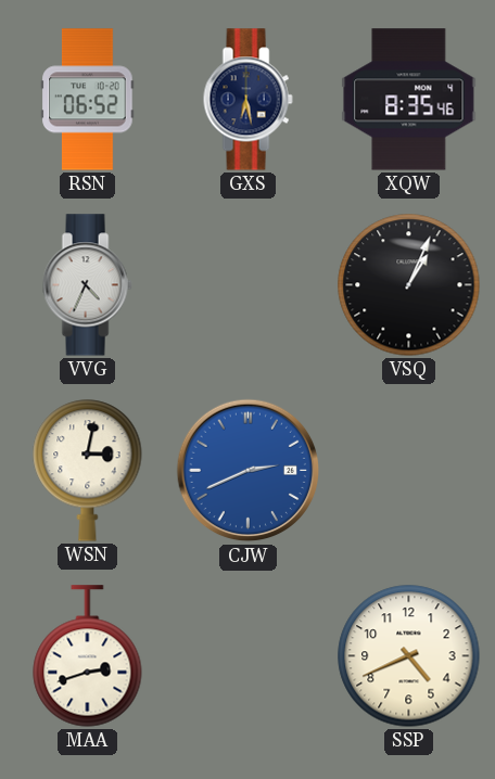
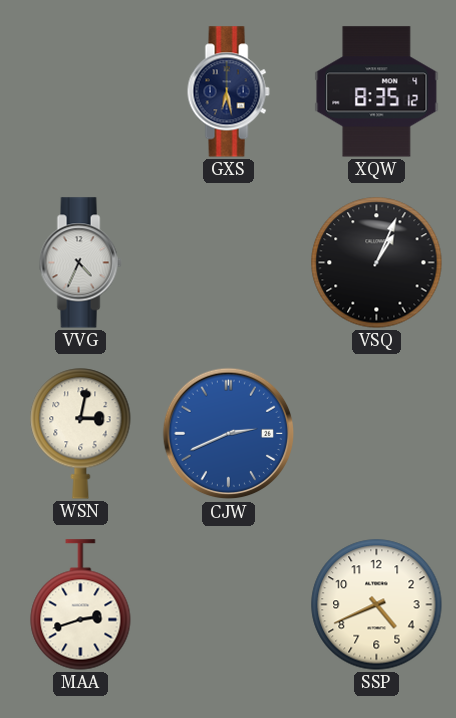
RSN: 06:52 -> none (88, 100)
XQW: 8:35:46 -> 8:35:12 (377, 92)
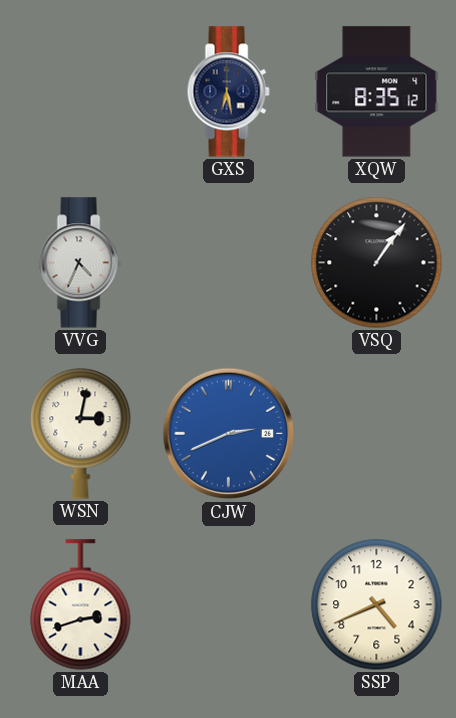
VSQ: 1:04 -> 1:06 (377, 263)
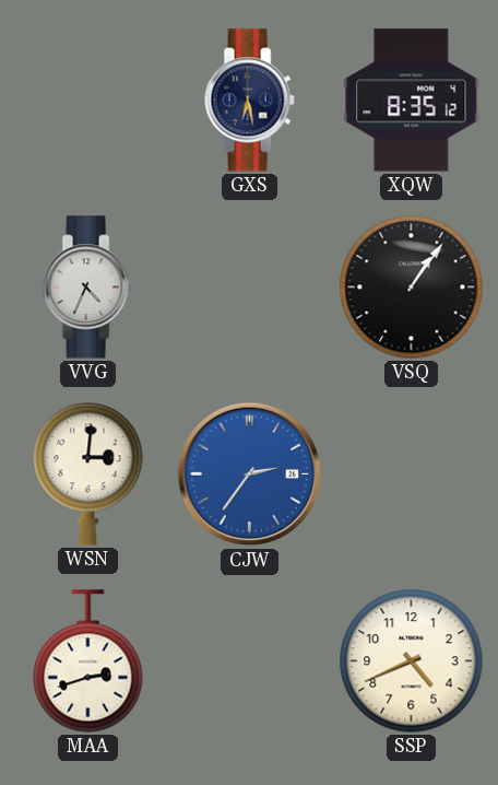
WSN: 3:02 -> 3:01 (88, 474)
CJW: 2:41 -> 2:36 (250, 474)
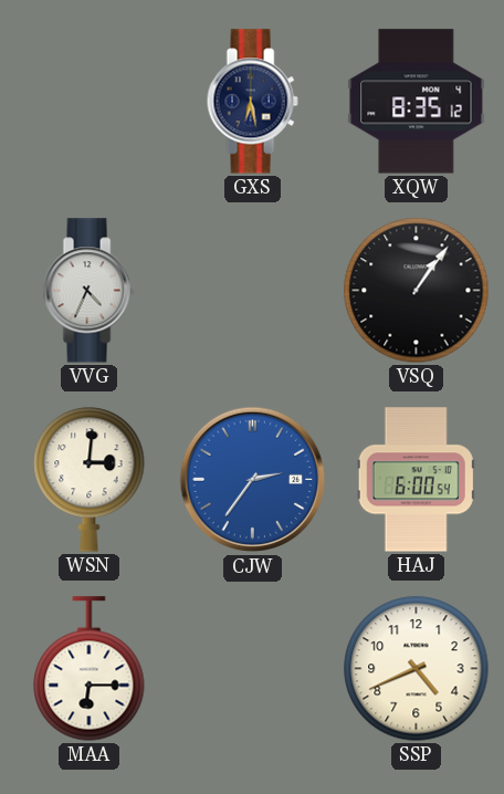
HAJ: none -> 6:00 (416, 480)
MAA: 2:42 -> 6:15 (90, 669)
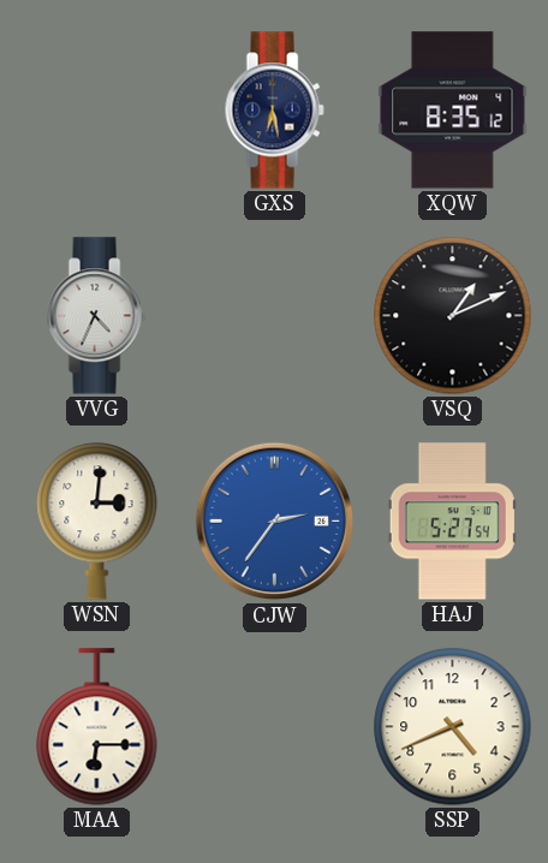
VSQ: 1:06 -> 1:11 (453, 316)
HAJ: 6:00 -> 5:27 (452, 522)
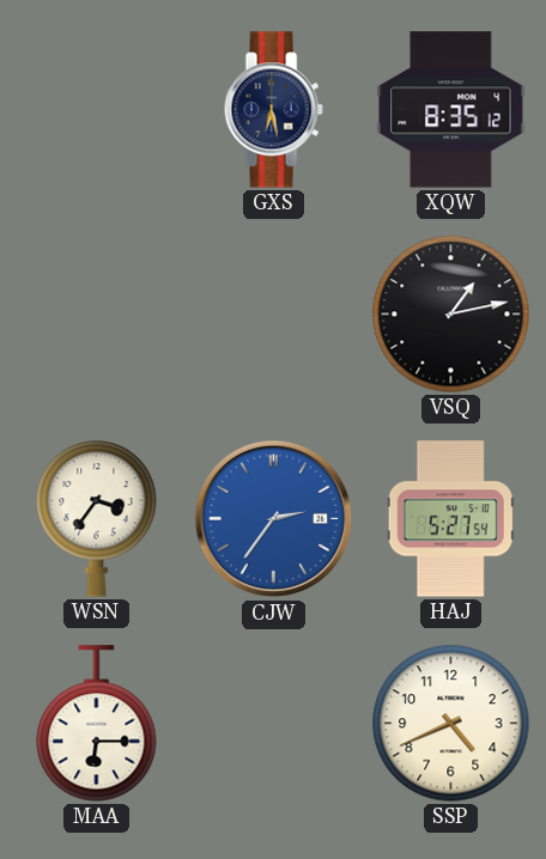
VVG: 4:34 -> none (96, 316)
VSQ: 1:11 -> 1:13 (451, 315)
WSN: 3:01 -> 3:36 (97, 519)
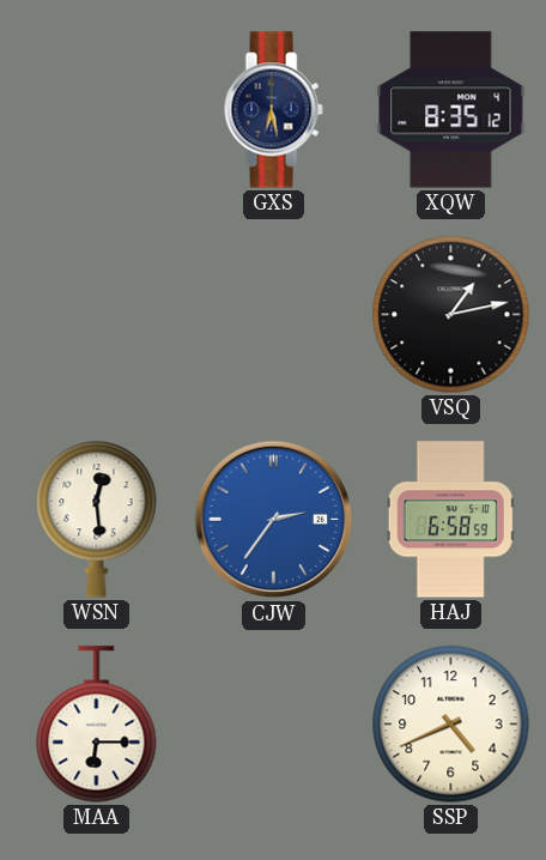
WSN: 3:36 -> 12:29 (97, 520)
HAJ: 5:27 -> 6:58 (450, 520)
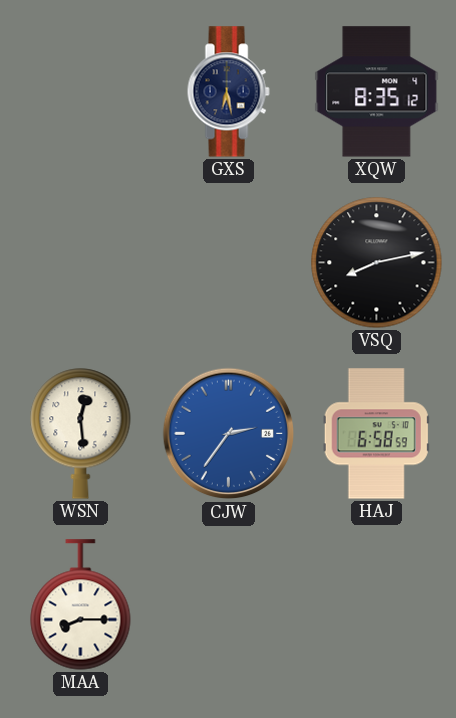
VSQ: 1:13 -> 8:13 (377, 263)
MAA: 6:15 -> 8:15 (81, 605)
SSP: 4:41 -> none (451, 725)
